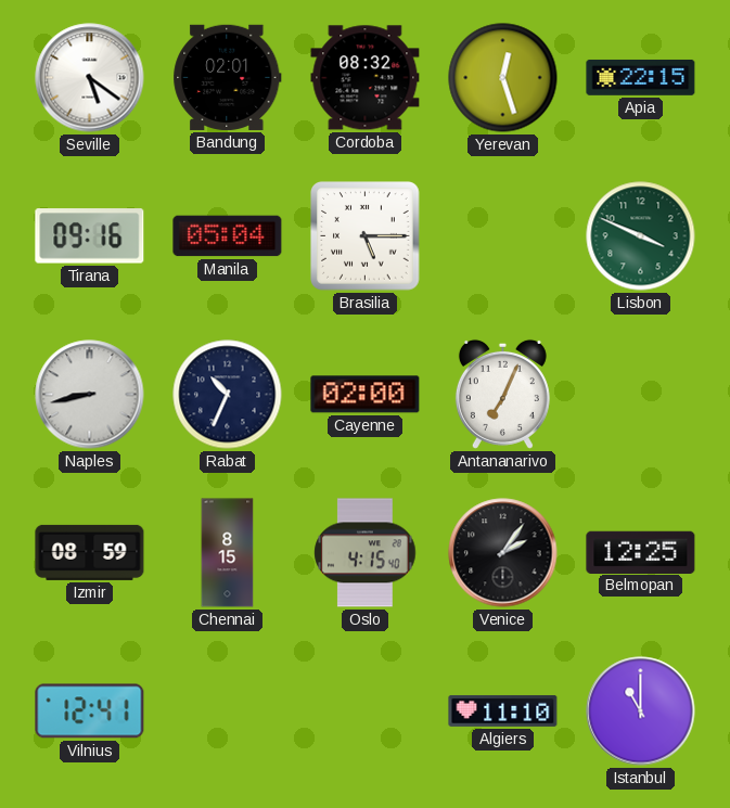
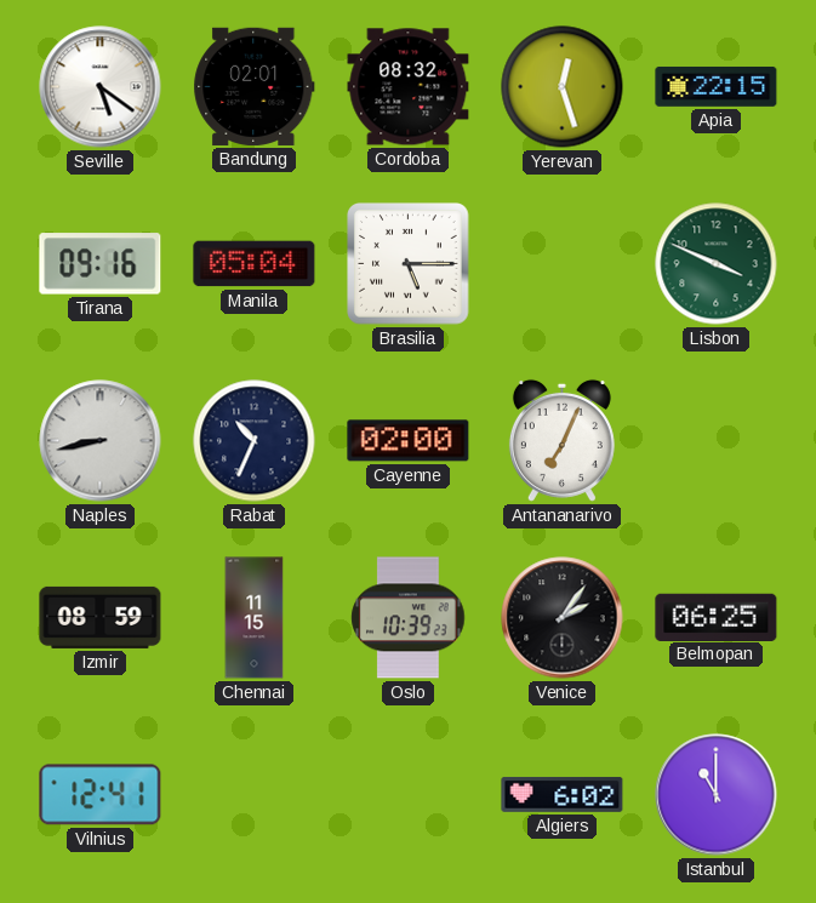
Chennai: 8:15 -> 11:15 (255, 618)
Oslo: 4:15 -> 10:39 (409, 618)
Belmopan: 12:25 -> 06:25 (717, 617)
Algiers: 11:10 -> 6:02 (563, 794)
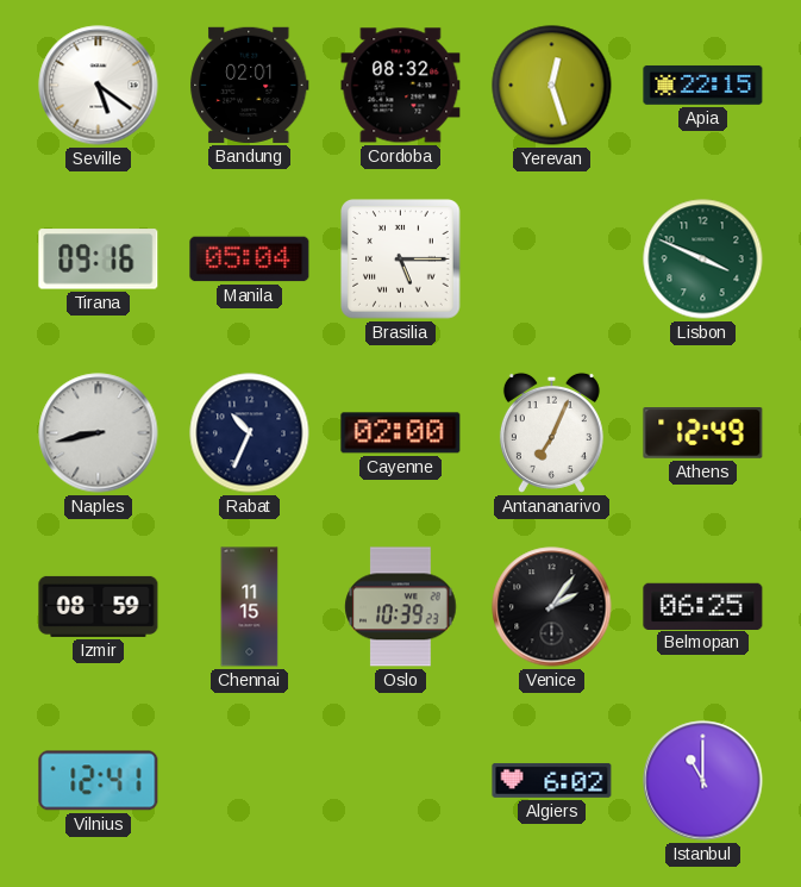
Athens: none -> 12:49 (703, 433)
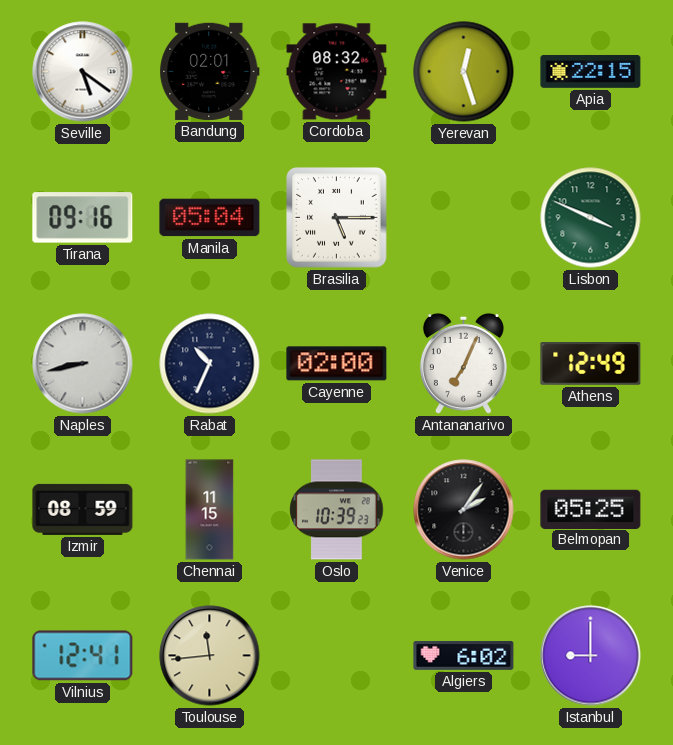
Belmopan: 06:25 -> 05:25 (591, 509)
Toulouse: none -> 11:44 (210, 656)
Istanbul: 11:00 -> 9:00 (591, 656)
